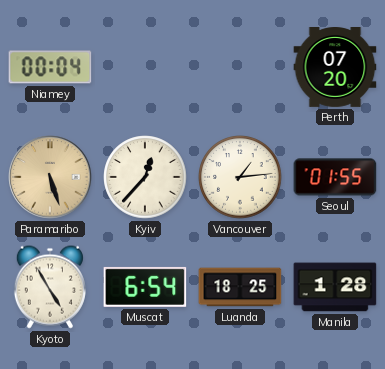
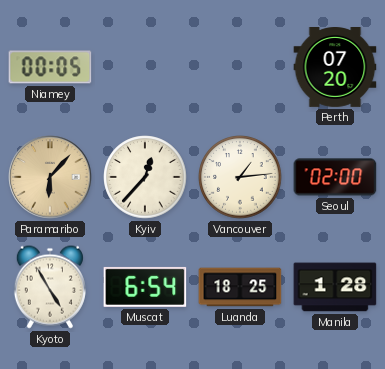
Niamey: 00:04 -> 00:05 (50, 67)
Paramaribo: 5:27 -> 6:07 (50, 177)
Seoul: 01:55 -> 02:00 (335, 177)
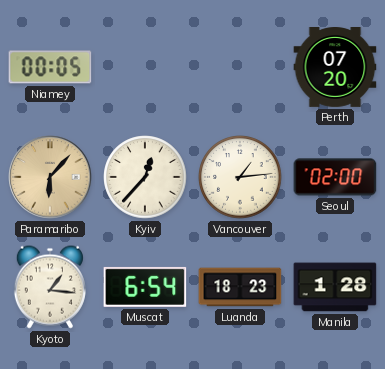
Kyoto: 4:55 -> 1:16 (50, 287)
Luanda: 18:25 -> 18:23 (240, 287)
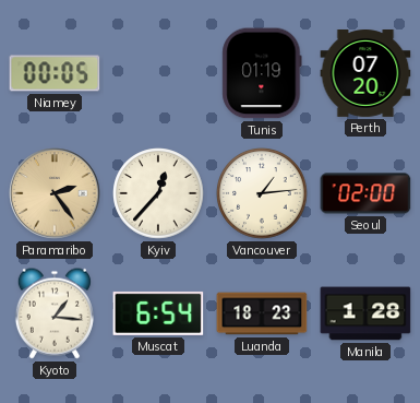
Tunis: none -> 01:19 (262, 73)
Paramaribo: 6:07 -> 2:24 (55, 193)
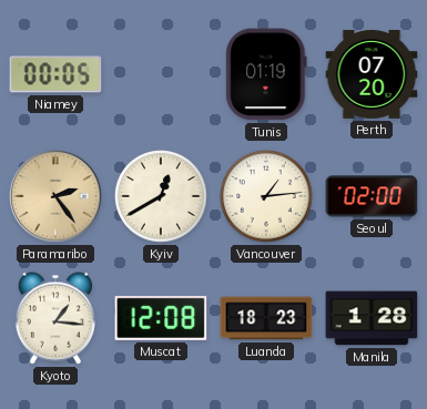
Kyiv: 12:37 -> 12:40 (161, 196)
Muscat: 6:54 -> 12:08 (161, 318)
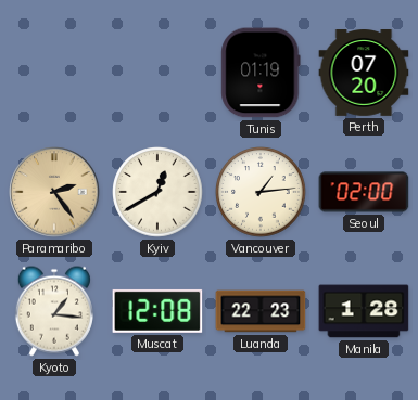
Niamey: 00:05 -> none (55, 74)
Luanda: 18:23 -> 22:23 (261, 311)
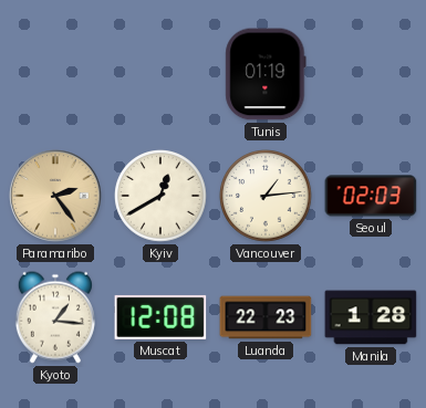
Perth: 07:20 -> none (364, 74)
Seoul: 02:00 -> 02:03 (371, 196)
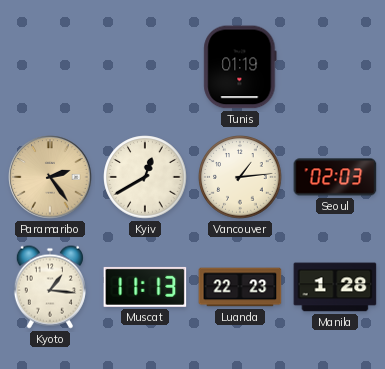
Muscat: 12:08 -> 11:13 (145, 287)
